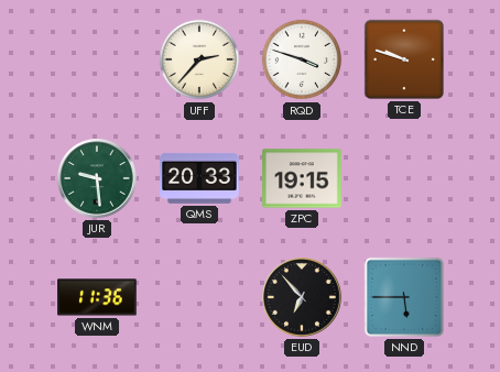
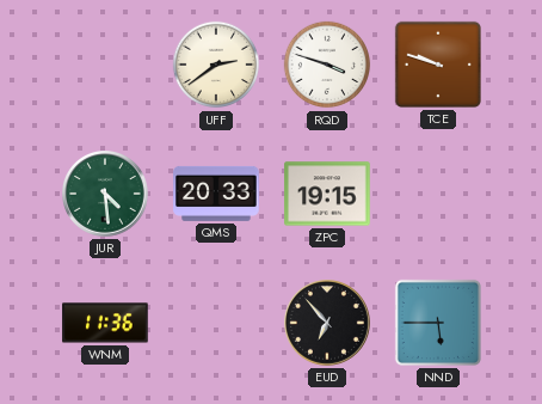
UFF: 2:37 -> 2:39 (216, 65)
JUR: 9:29 -> 4:29 (106, 195)
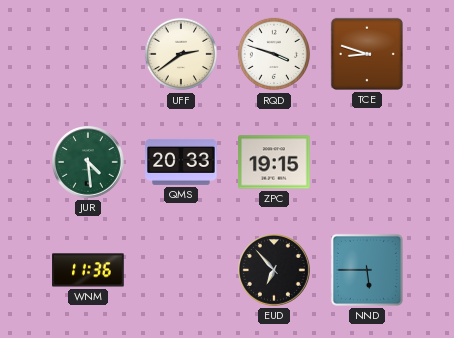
TCE: 9:48 -> 8:48 (367, 54)
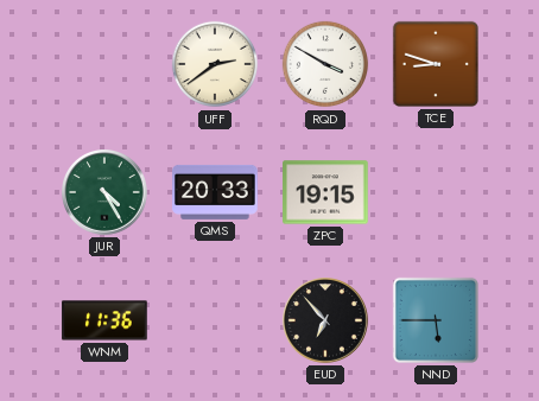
RQD: 3:48 -> 3:50 (325, 64)
JUR: 4:29 -> 4:25 (106, 193)
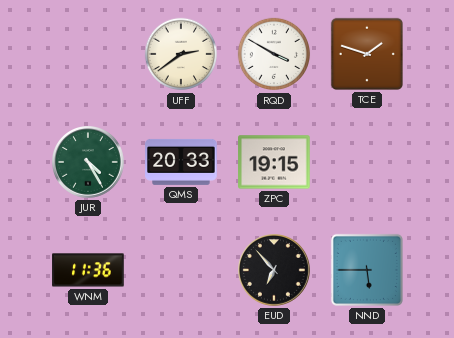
TCE: 8:48 -> 1:48 (367, 54)
